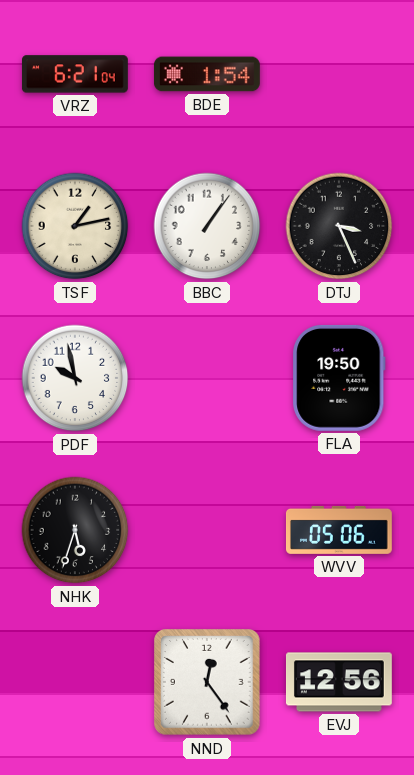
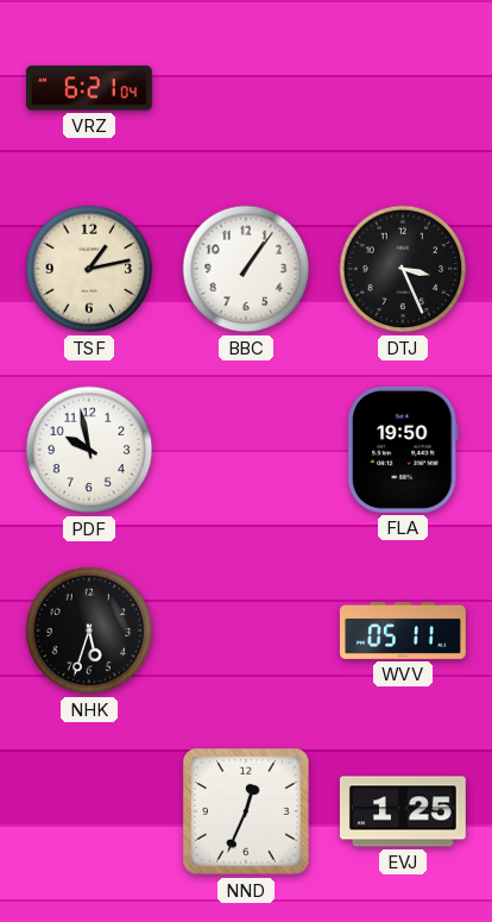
BDE: 1:54 -> none (207, 74)
WVV: 05:06 -> 05:11 (403, 631)
NND: 12:24 -> 12:34 (247, 813)
EVJ: 12:56 -> 1:25 (403, 811)
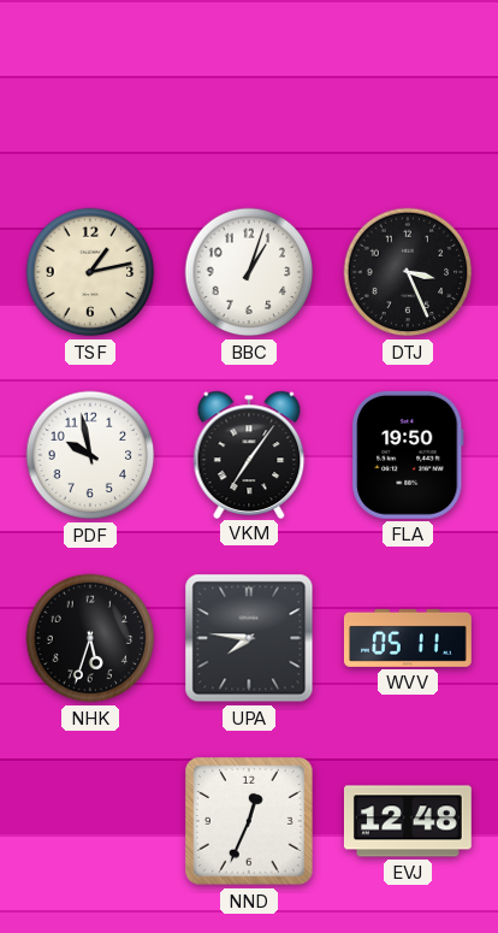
VRZ: 6:21 -> none (89, 88)
BBC: 1:06 -> 1:03 (249, 272)
VKM: none -> 7:06 (249, 454)
UPA: none -> 7:46 (249, 638)
EVJ: 1:25 -> 12:48 (408, 821)
